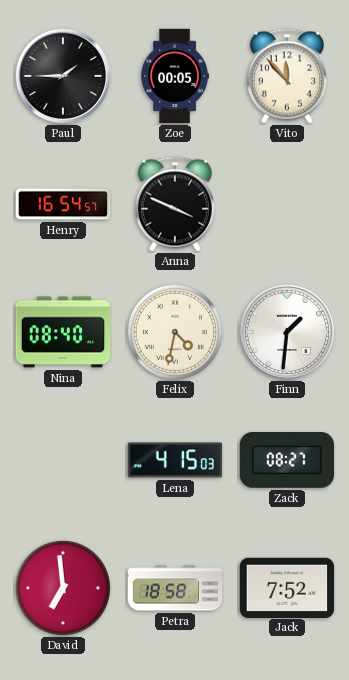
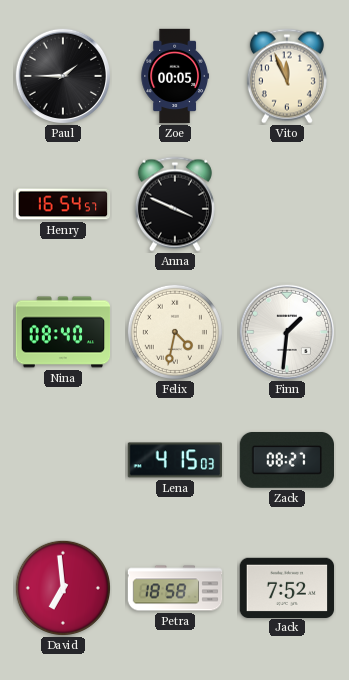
Vito: 11:53 -> 11:56 (287, 76)
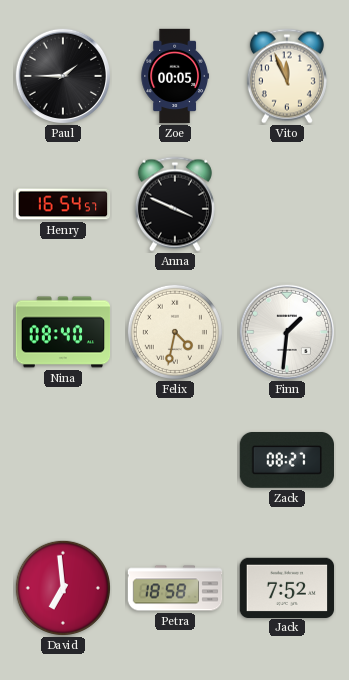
Lena: 4:15 -> none (175, 460)
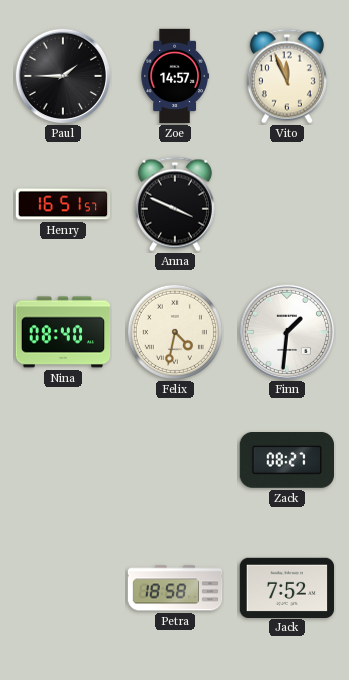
Zoe: 00:05 -> 14:57 (175, 76)
Henry: 16:54 -> 16:51 (63, 204)
David: 6:59 -> none (63, 588)
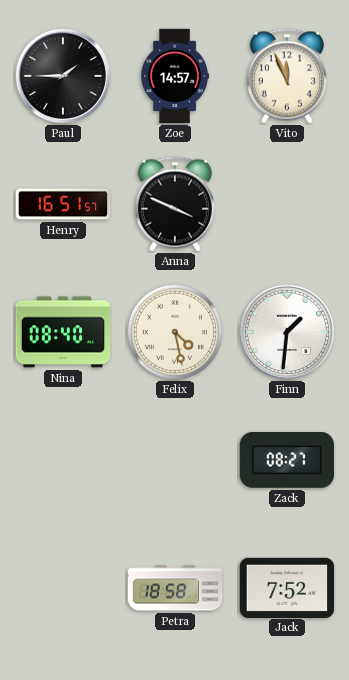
Felix: 4:32 -> 4:28 (175, 332)
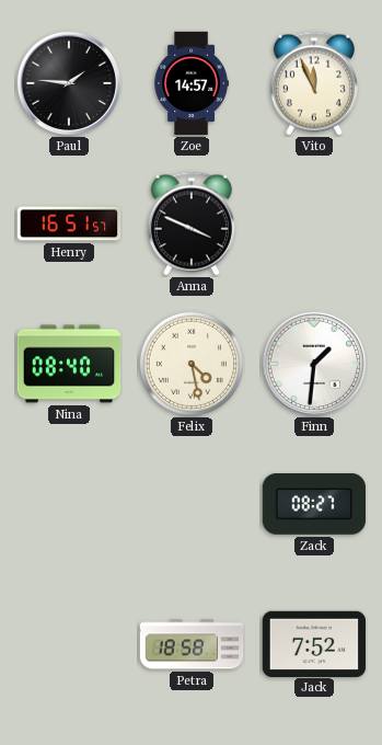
Paul: 1:45 -> 1:46 (68, 82)
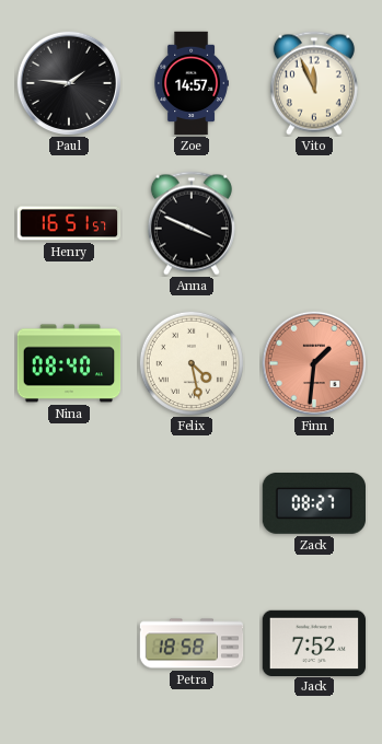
Finn dial: white -> salmon (313, 362)
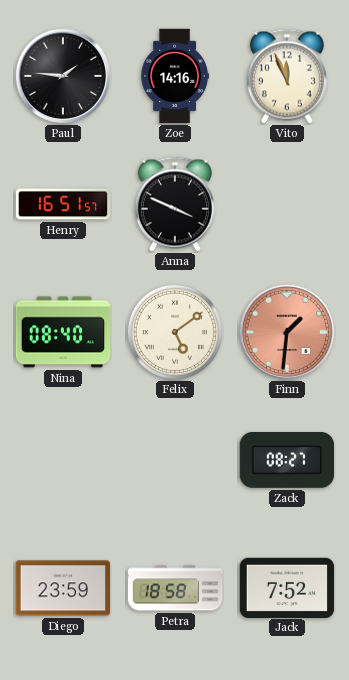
Zoe: 14:57 -> 14:16 (175, 76)
Felix: 4:28 -> 5:09 (175, 332)
Diego: none -> 23:59 (63, 588)
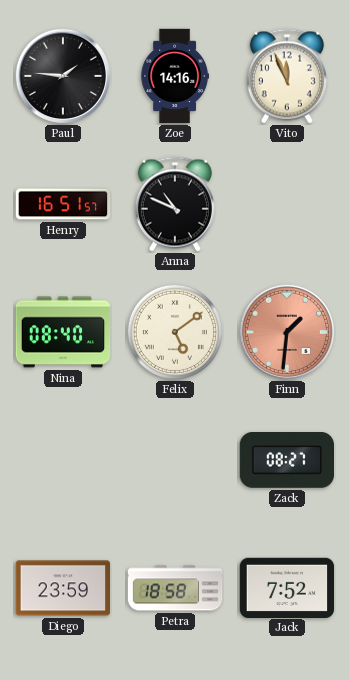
Anna: 3:49 -> 10:49 (175, 204)
